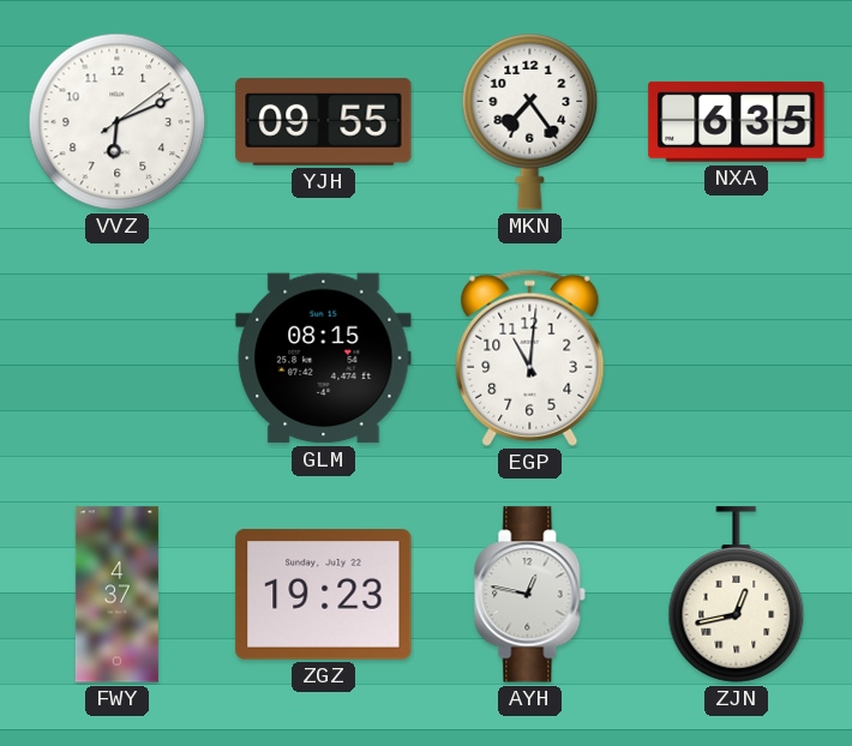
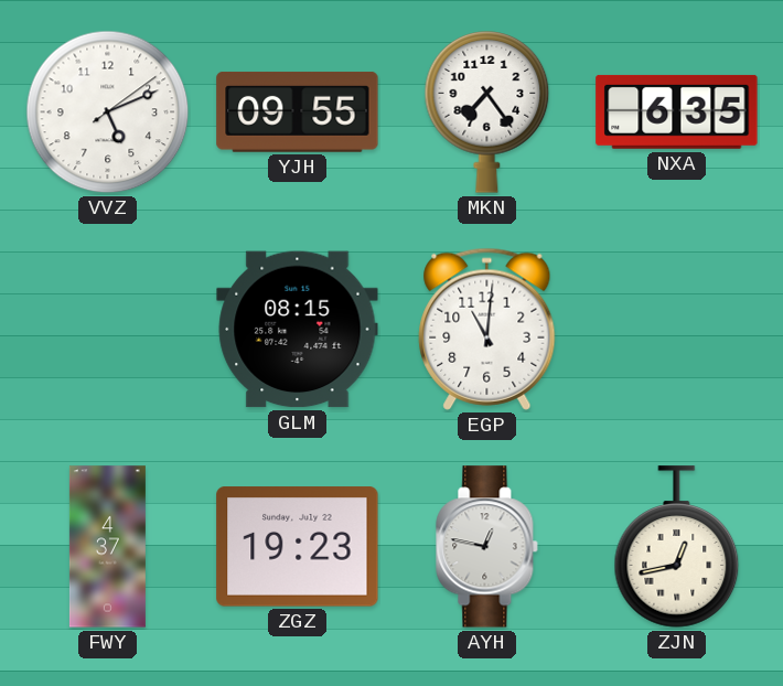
VVZ: 6:11 -> 5:11 (108, 112)
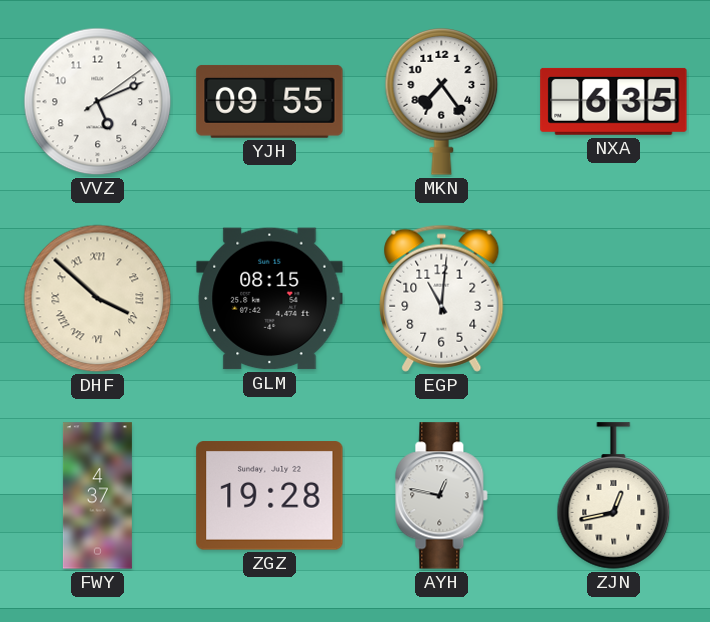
DHF: none -> 3:52 (98, 299)
ZGZ: 19:23 -> 19:28 (270, 496)
